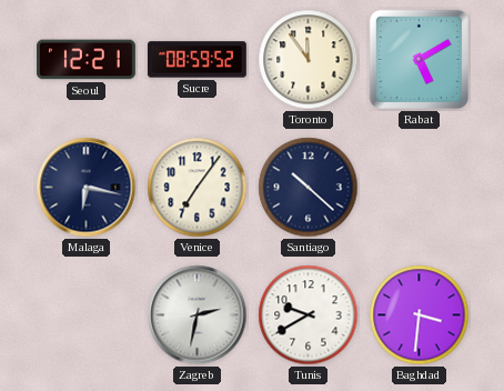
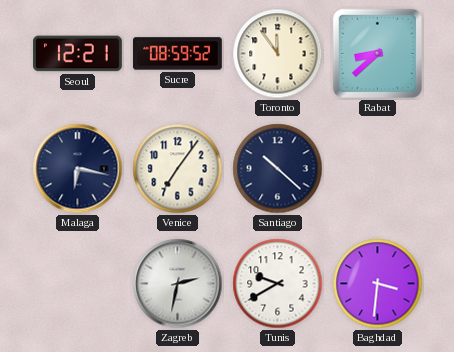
Rabat: 5:10 -> 8:38 (377, 53)
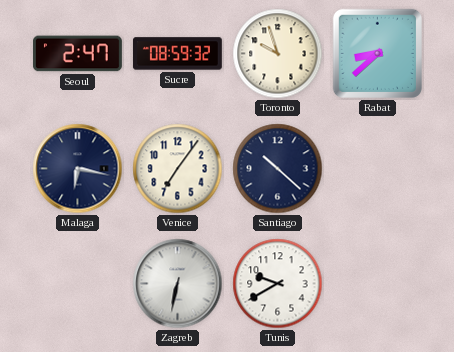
Seoul: 12:21 -> 2:47 (78, 54)
Sucre: 08:59:52 -> 08:59:32 (177, 54)
Toronto: 11:54 -> 9:57 (278, 54)
Zagreb: 2:32 -> 6:32 (178, 284)
Baghdad: 3:31 -> none (378, 284)
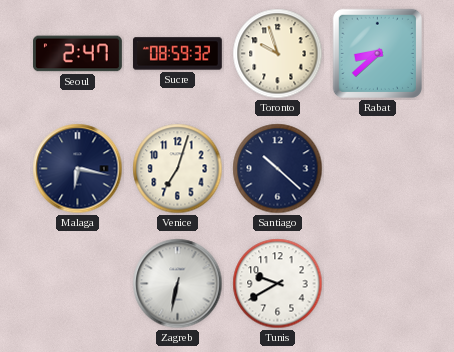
Venice: 7:06 -> 7:03 (178, 169)
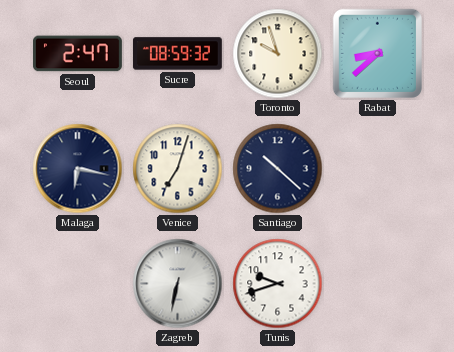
Tunis: 9:40 -> 9:42 (278, 284)
